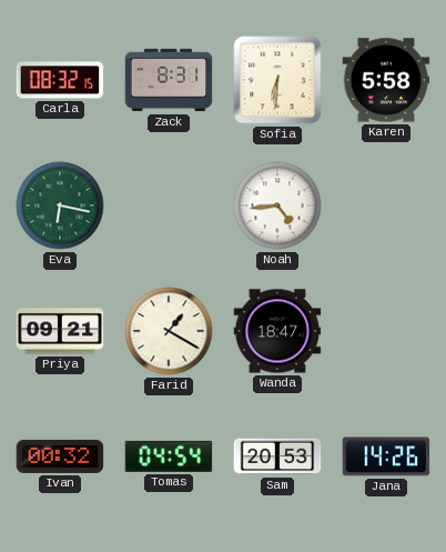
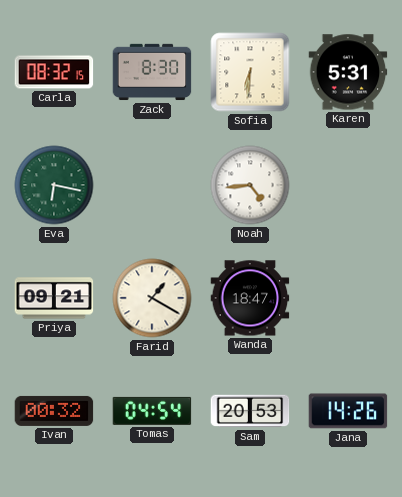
Zack: 8:31 -> 8:30 (152, 72)
Karen: 5:58 -> 5:31 (348, 72)
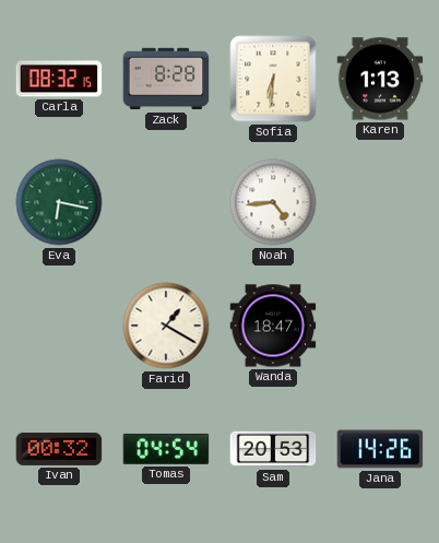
Zack: 8:30 -> 8:28 (166, 79)
Karen: 5:31 -> 1:13 (380, 79)
Priya: 09:21 -> none (54, 298)
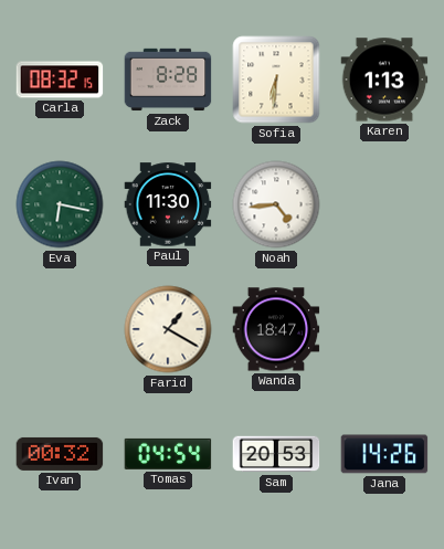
Paul: none -> 11:30 (168, 204)
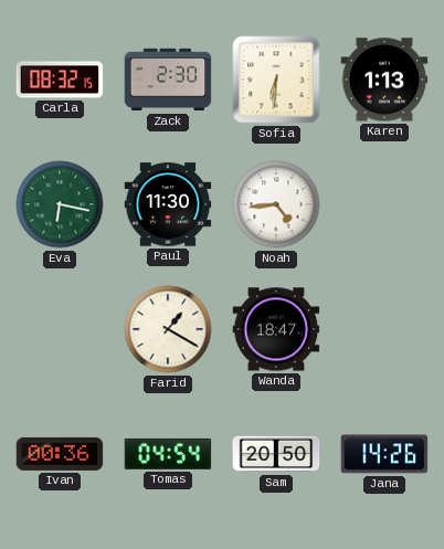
Zack: 8:28 -> 2:30 (168, 80)
Ivan: 00:32 -> 00:36 (60, 454)
Sam: 20:53 -> 20:50 (276, 454)
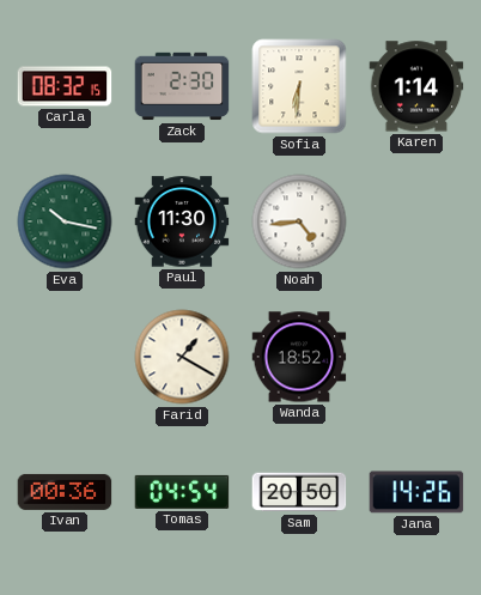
Karen: 1:13 -> 1:14 (416, 86)
Eva: 6:17 -> 10:17 (65, 221)
Wanda: 18:47 -> 18:52 (299, 357)
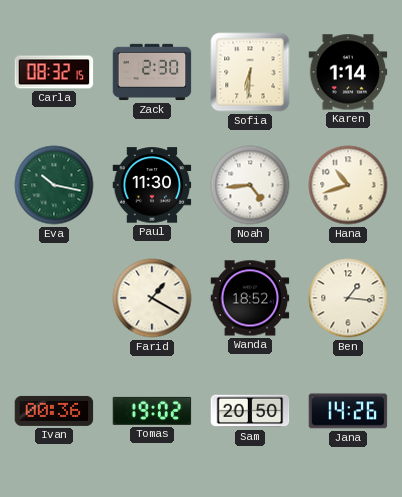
Hana: none -> 10:42 (348, 185)
Ben: none -> 1:16 (348, 298)
Tomas: 04:54 -> 19:02 (152, 411)
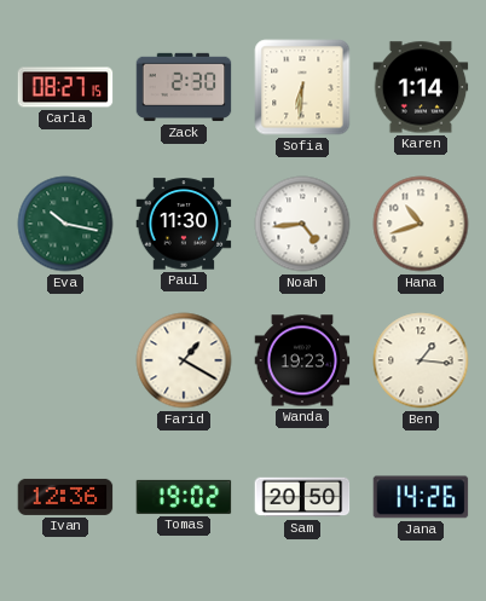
Carla: 08:32 -> 08:27 (65, 87)
Wanda: 18:52 -> 19:23 (302, 360)
Ivan: 00:36 -> 12:36 (65, 497)
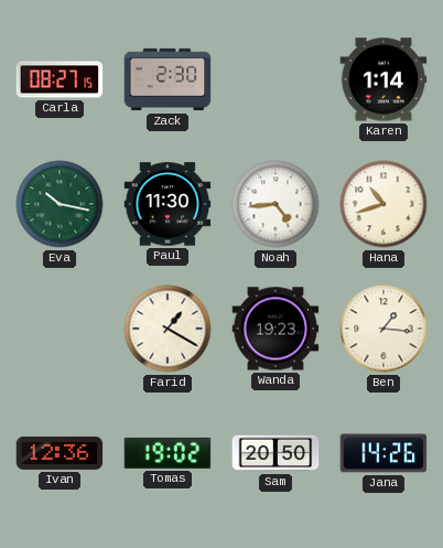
Sofia: 6:31 -> none (302, 87)
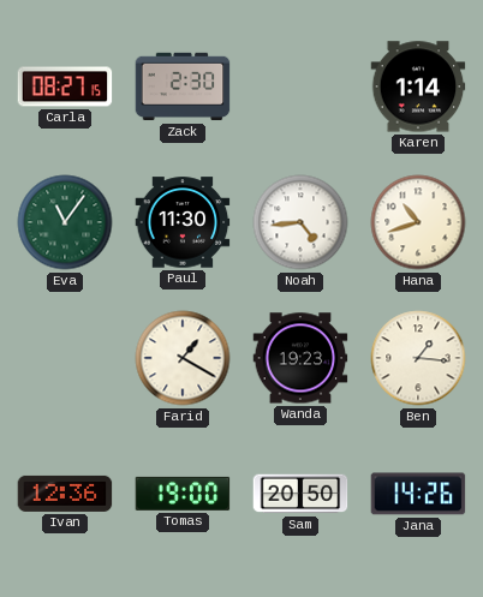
Eva: 10:17 -> 11:06 (65, 222)
Tomas: 19:02 -> 19:00 (183, 494)
